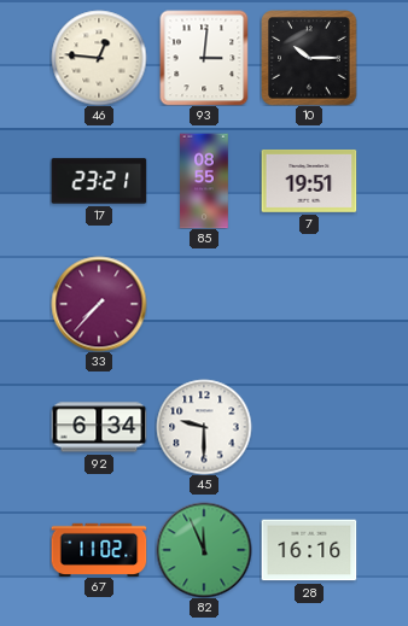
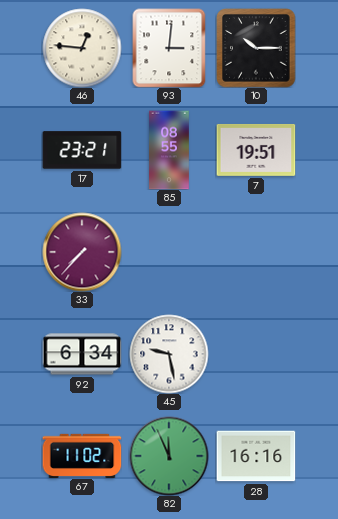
45: 9:30 -> 9:28 (169, 354)
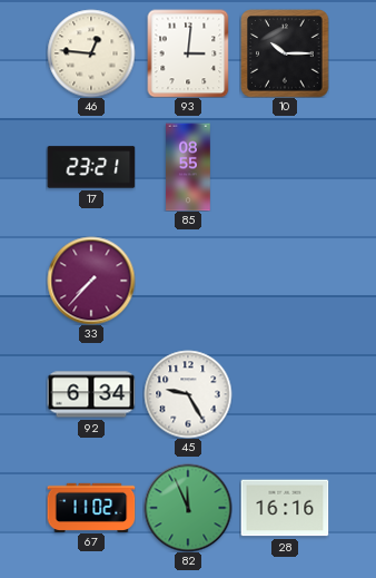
7: 19:51 -> none (256, 150)
45: 9:28 -> 9:25 (188, 394)
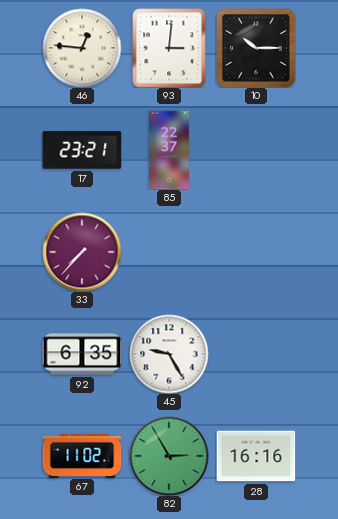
85: 08:55 -> 22:37 (169, 150)
92: 6:34 -> 6:35 (82, 354)
82: 11:56 -> 2:55 (169, 456)
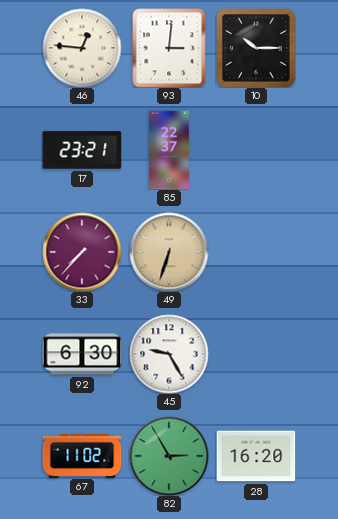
49: none -> 6:33 (169, 252)
92: 6:35 -> 6:30 (82, 354)
28: 16:16 -> 16:20 (256, 456)
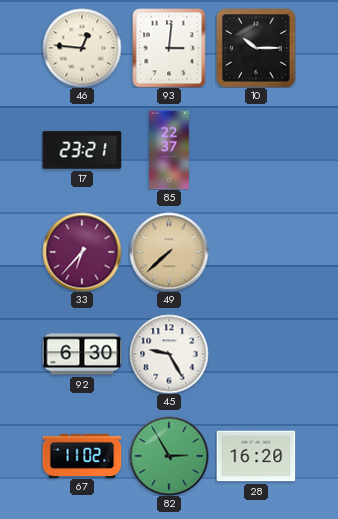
33: 7:37 -> 6:37 (82, 252)
49: 6:33 -> 7:38 (169, 252)
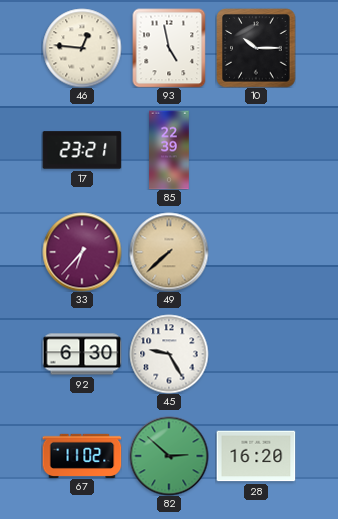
93: 3:01 -> 4:58 (169, 48)
85: 22:37 -> 22:39 (169, 150)
82: 2:55 -> 2:52 (169, 456)
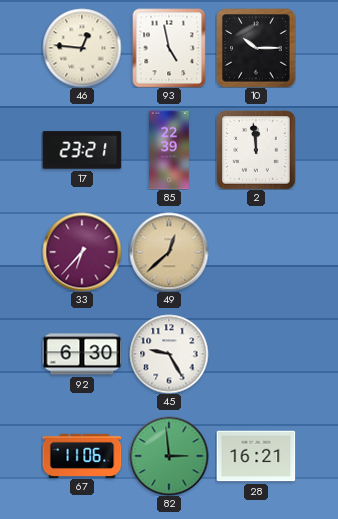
2: none -> 11:59 (256, 150)
49: 7:38 -> 12:38 (169, 252)
67: 11:02 -> 11:06 (82, 455)
82: 2:52 -> 2:59 (169, 456)
28: 16:20 -> 16:21 (256, 456)
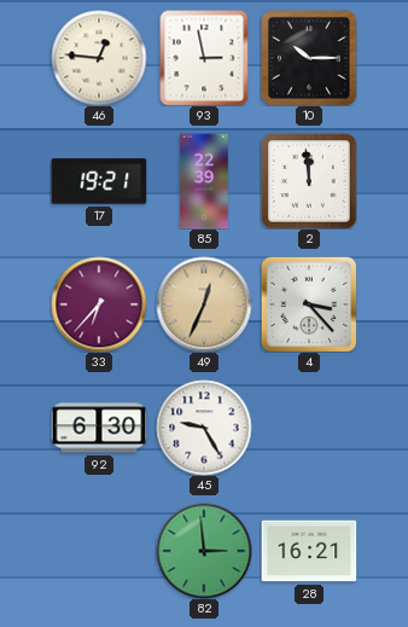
93: 4:58 -> 2:58 (204, 58)
17: 23:21 -> 19:21 (99, 181)
49: 12:38 -> 12:34 (204, 304)
4: none -> 3:23 (309, 304)
67: 11:06 -> none (82, 455)
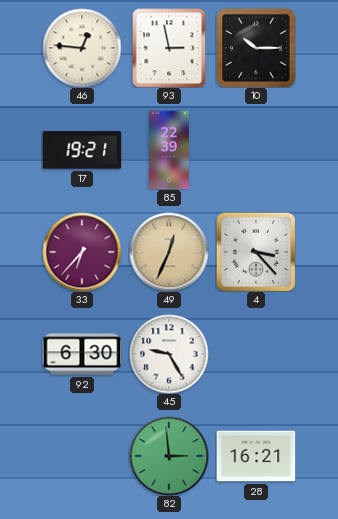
2: 11:59 -> none (309, 181)
